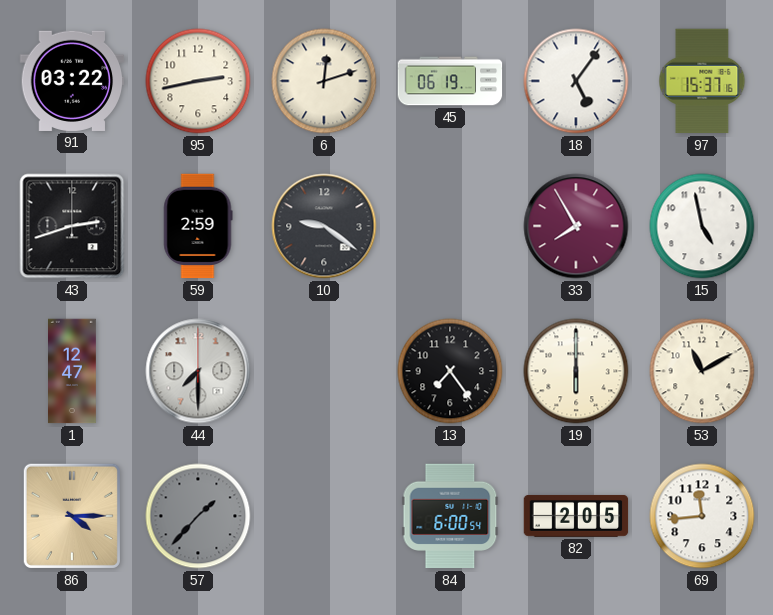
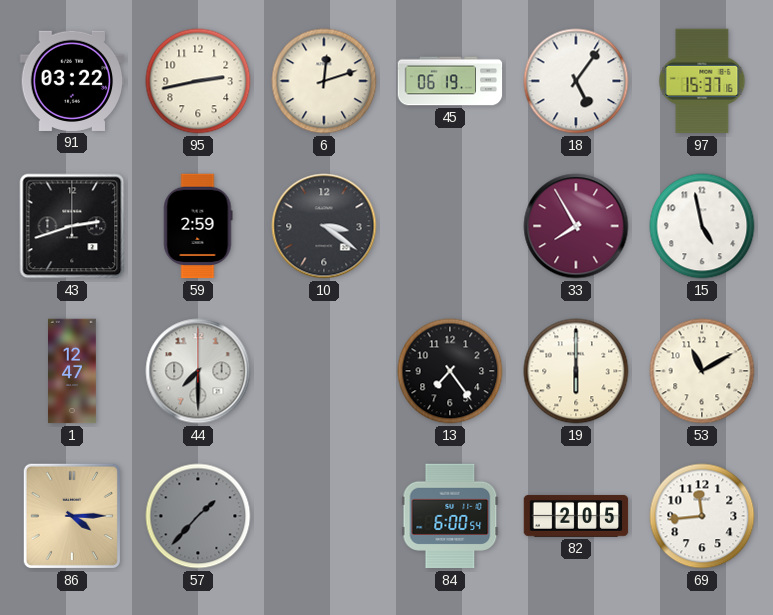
10: 9:21 -> 3:21 (324, 226)
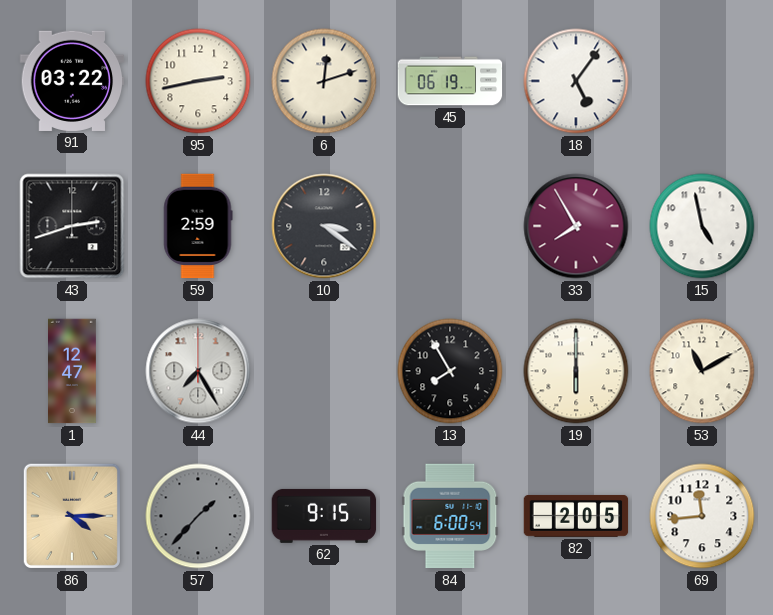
97: 15:37 -> none (702, 81)
44: 7:30 -> 7:25 (198, 371)
13: 7:24 -> 7:55 (450, 371)
62: none -> 9:15 (324, 516)
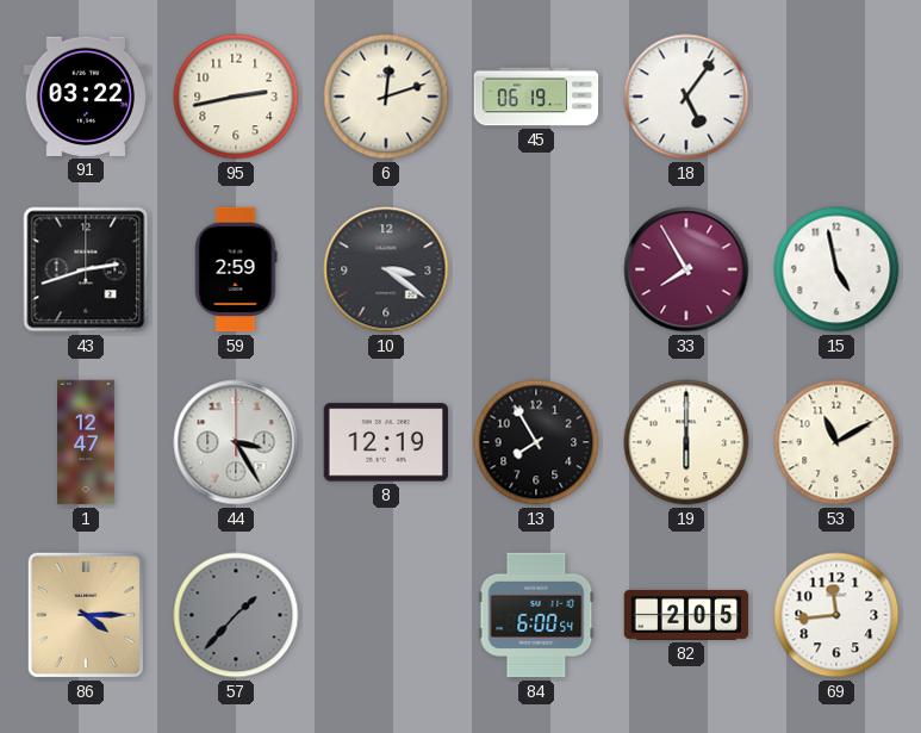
44: 7:25 -> 3:25 (236, 442)
8: none -> 12:19 (386, 442)
62: 9:15 -> none (324, 516)
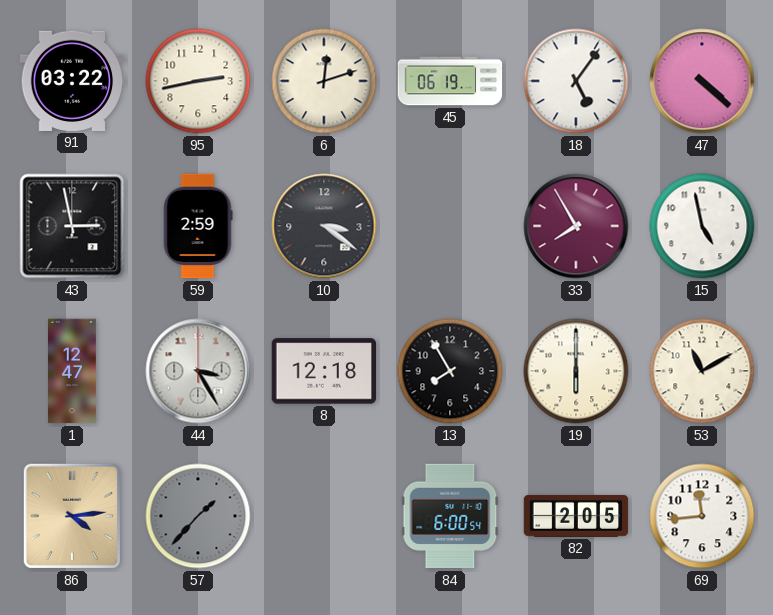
47: none -> 4:22 (702, 81)
43: 2:42 -> 2:58 (72, 226)
8: 12:19 -> 12:18 (324, 371)
86: 4:15 -> 4:14 (72, 516)
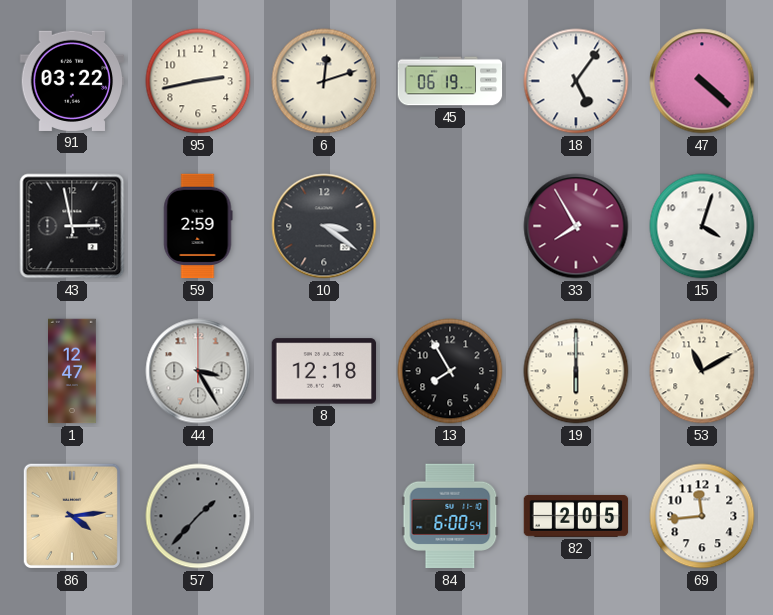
15: 4:58 -> 4:03 (702, 226)
